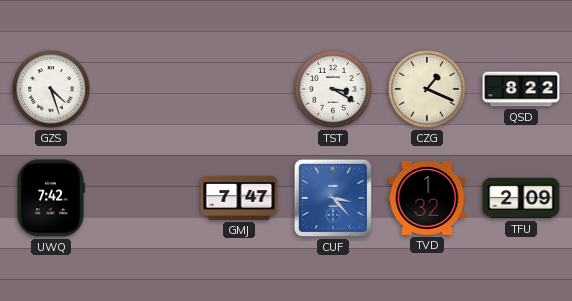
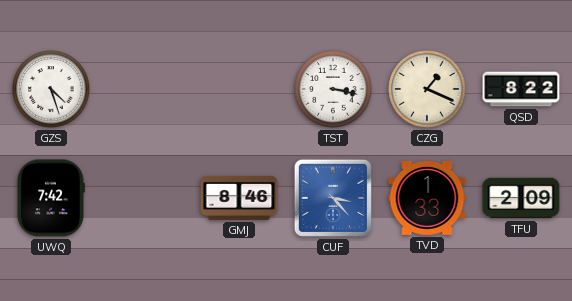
TST: 3:20 -> 3:17 (333, 89)
GMJ: 7:47 -> 8:46 (239, 198)
TVD: 1:32 -> 1:33 (427, 198)
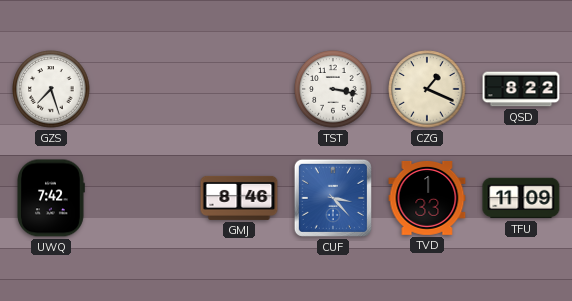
GZS: 4:27 -> 7:27 (51, 89)
TFU: 2:09 -> 11:09 (521, 198)
